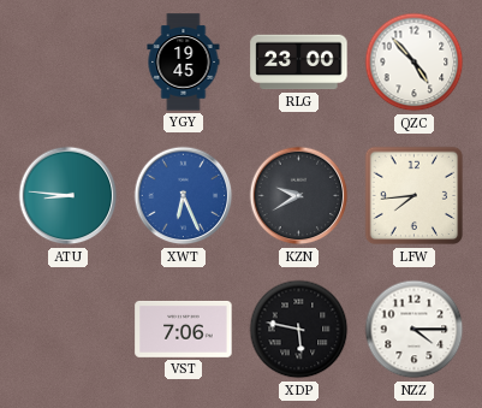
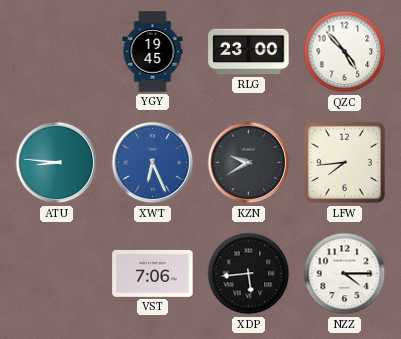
XDP: 5:47 -> 5:44 (249, 274)
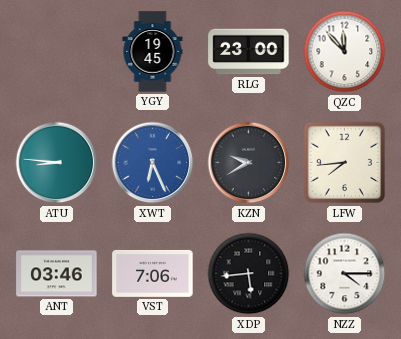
QZC: 4:53 -> 11:53 (345, 52)
ANT: none -> 03:46 (57, 274)
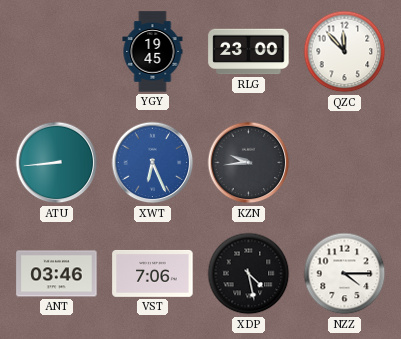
ATU: 8:46 -> 8:44 (57, 163)
KZN: 9:40 -> 9:44 (249, 163)
LFW: 7:44 -> none (345, 163)
XDP: 5:44 -> 4:28 (249, 274)
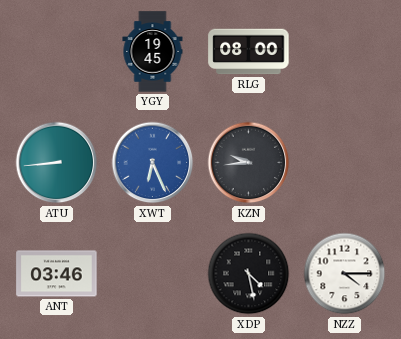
RLG: 23:00 -> 08:00 (249, 52)
QZC: 11:53 -> none (345, 52)
VST: 7:06 -> none (153, 273)
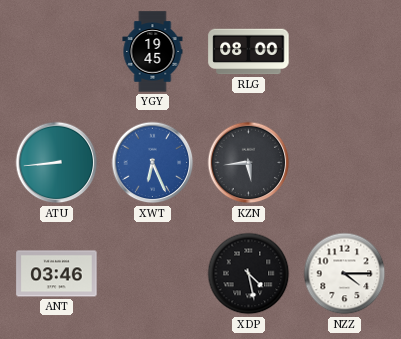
KZN: 9:44 -> 5:44 (249, 163)
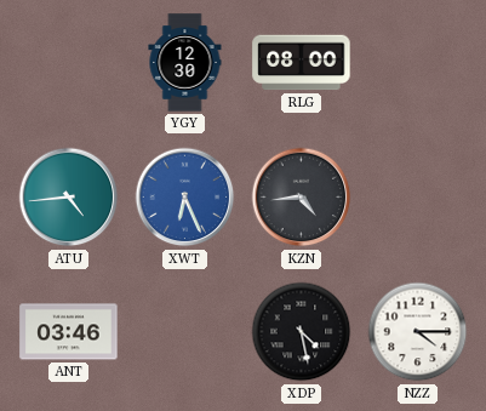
YGY: 19:45 -> 12:30 (185, 63)
ATU: 8:44 -> 4:44 (69, 198)
KZN: 5:44 -> 4:44 (302, 198)
